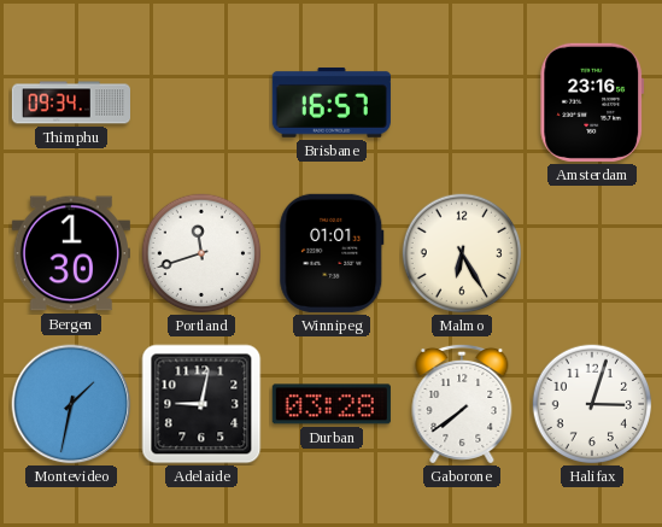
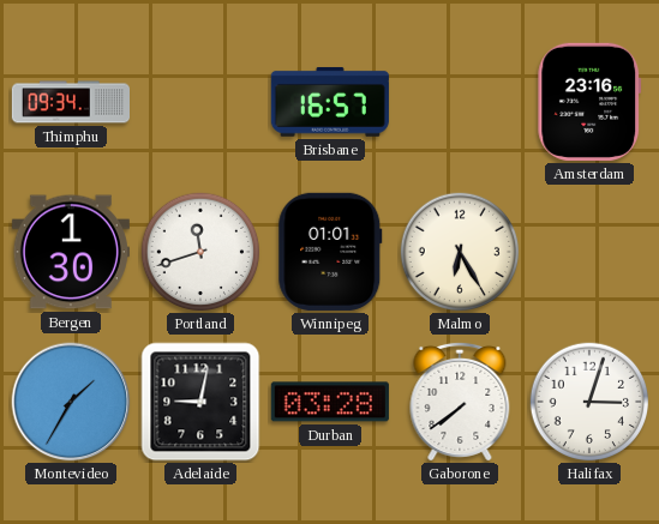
Montevideo: 1:32 -> 1:35 (71, 402)
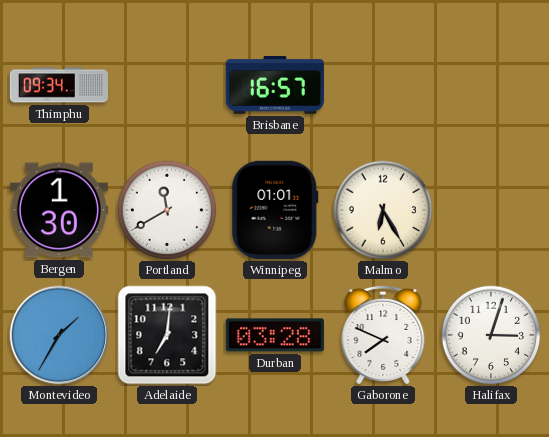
Amsterdam: 23:16 -> none (589, 102)
Portland: 11:42 -> 11:40 (167, 210)
Adelaide: 9:02 -> 7:01 (167, 335)
Gaborone: 7:39 -> 7:49 (383, 335)
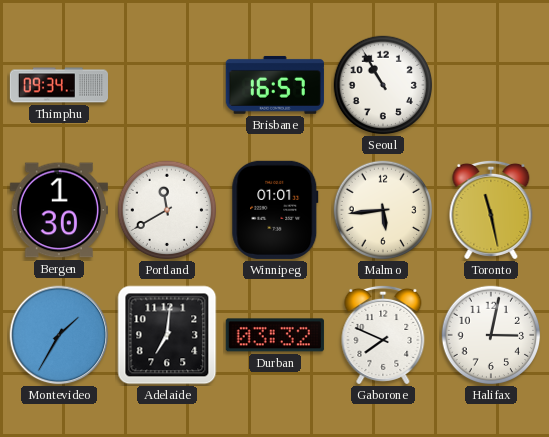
Seoul: none -> 10:55 (383, 85)
Malmo: 6:25 -> 5:44 (383, 210)
Toronto: none -> 11:28 (491, 210)
Durban: 03:28 -> 03:32 (275, 335)
Halifax: 3:03 -> 3:02 (491, 335)
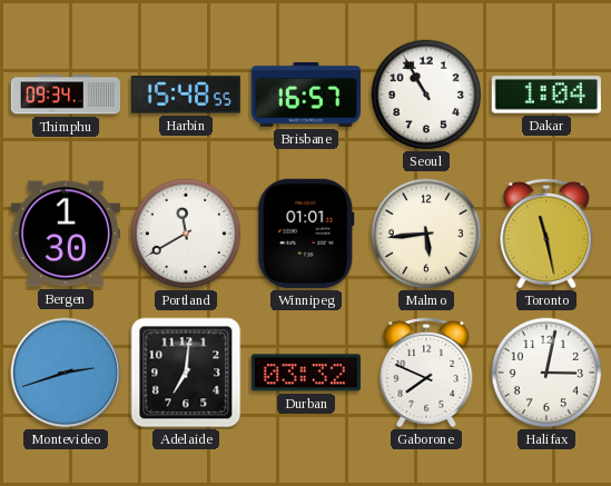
Harbin: none -> 15:48 (186, 95)
Dakar: none -> 1:04 (546, 95)
Montevideo: 1:35 -> 2:42 (66, 373)
